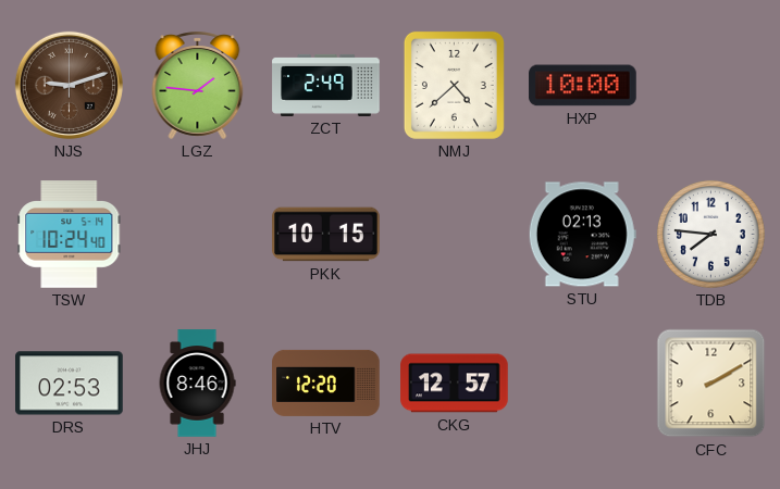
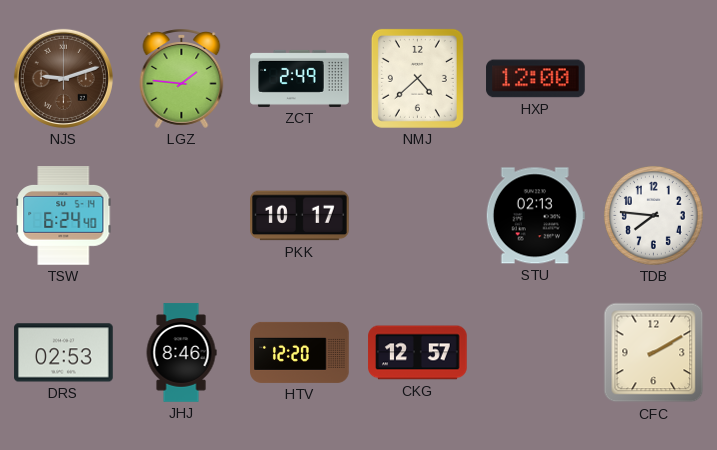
HXP: 10:00 -> 12:00 (536, 79)
TSW: 10:24 -> 6:24 (64, 216)
PKK: 10:15 -> 10:17 (300, 216)
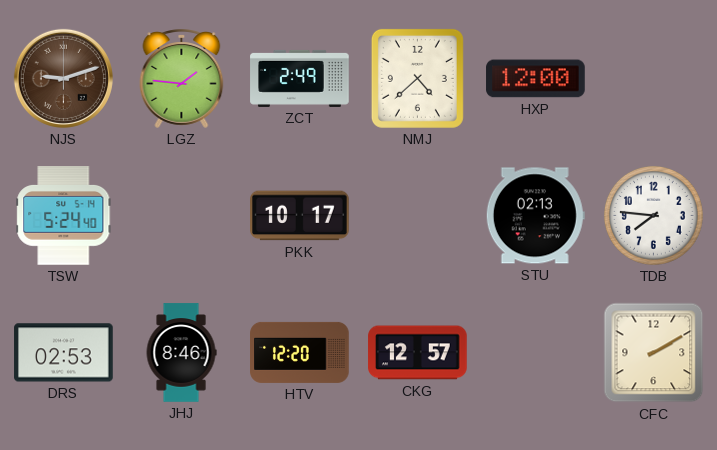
TSW: 6:24 -> 5:24 (64, 216)
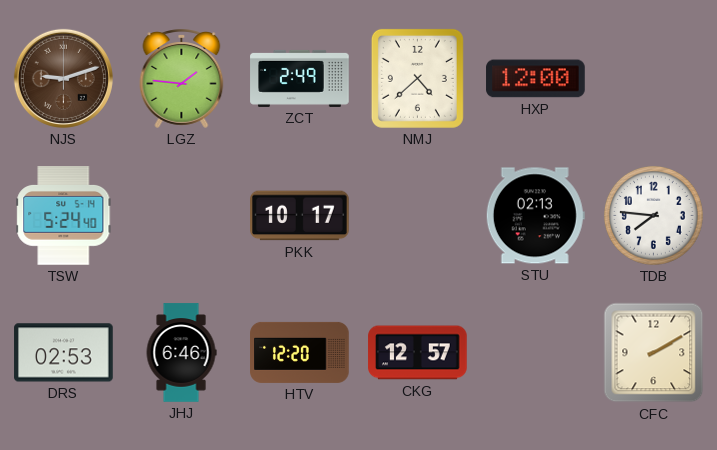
JHJ: 8:46 -> 6:46 (181, 353)
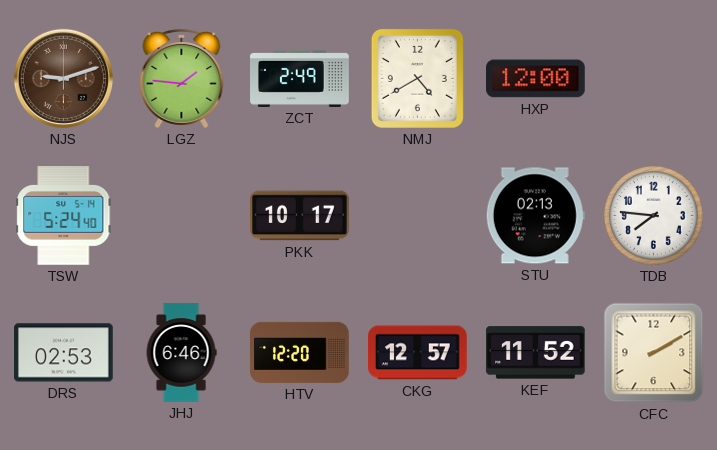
NMJ: 4:38 -> 4:40 (417, 78)
KEF: none -> 11:52 (536, 353)
